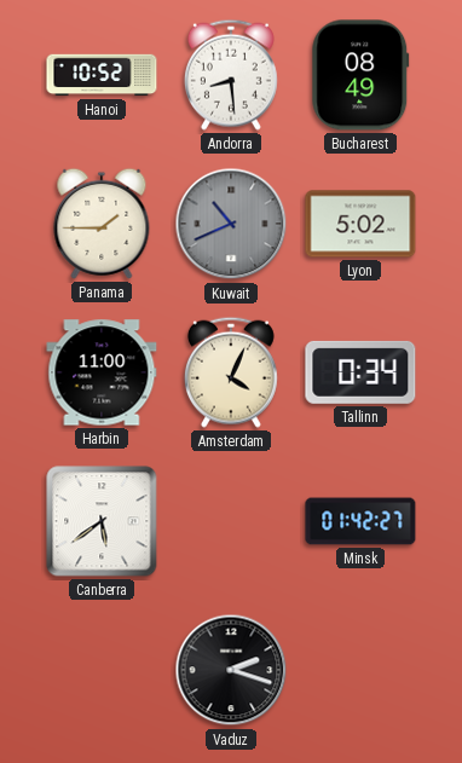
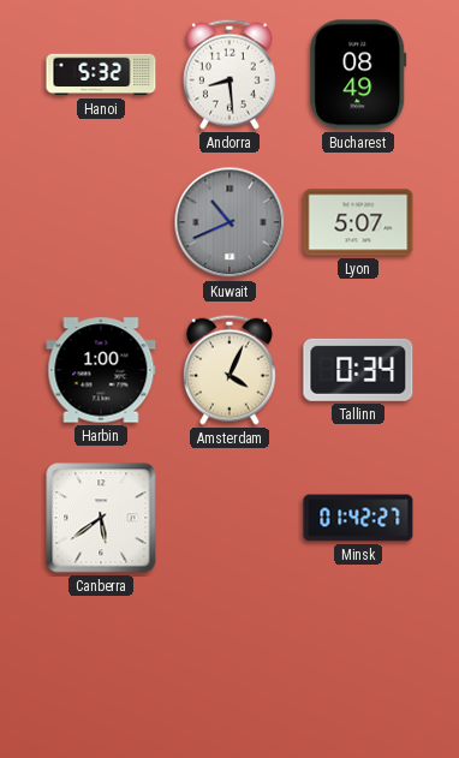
Hanoi: 10:52 -> 5:32 (101, 74)
Panama: 1:45 -> none (102, 224)
Lyon: 5:02 -> 5:07 (358, 222)
Harbin: 11:00 -> 1:00 (101, 370)
Vaduz: 2:18 -> none (231, 670)
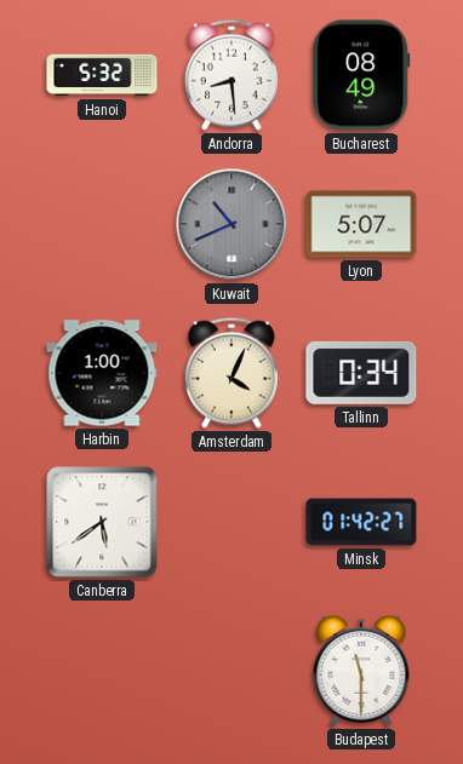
Budapest: none -> 11:30 (361, 671)
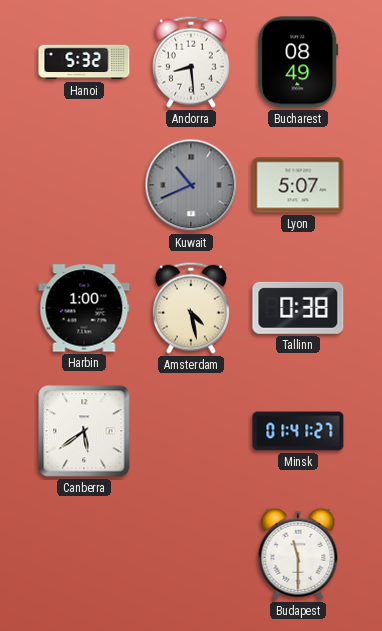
Amsterdam: 4:04 -> 4:28 (191, 308)
Tallinn: 0:34 -> 0:38 (298, 308)
Minsk: 01:42 -> 01:41 (298, 431)
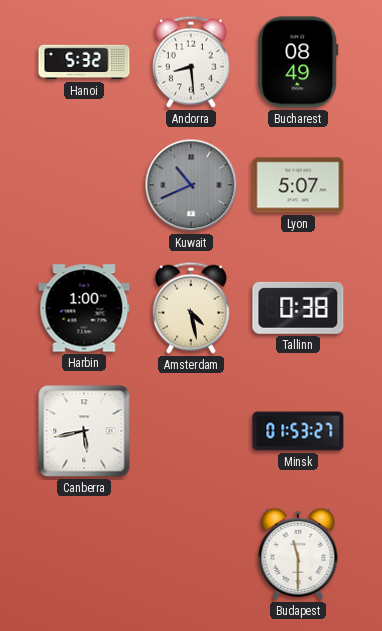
Canberra: 5:39 -> 5:43 (84, 431)
Minsk: 01:41 -> 01:53 (298, 431)
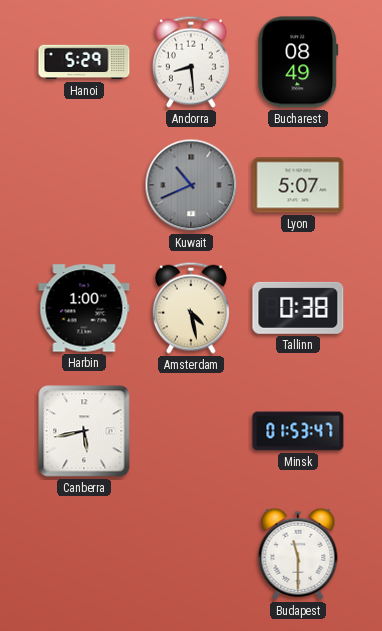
Hanoi: 5:32 -> 5:29 (84, 62)
Minsk: 01:53:27 -> 01:53:47 (298, 431)
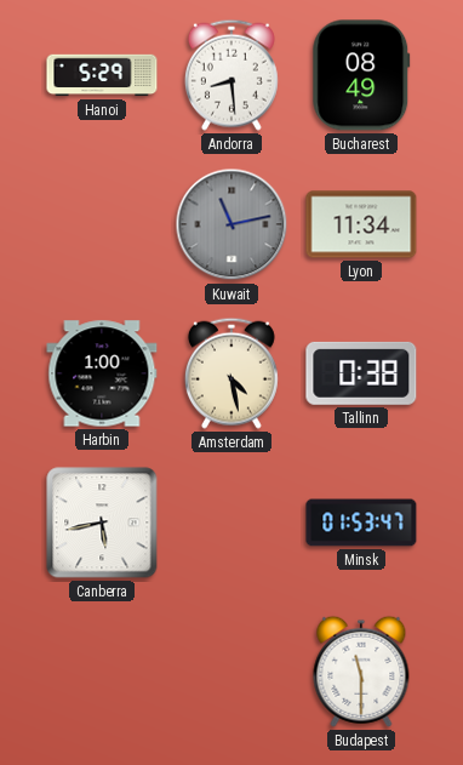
Kuwait: 10:41 -> 11:13 (232, 224)
Lyon: 5:07 -> 11:34 (361, 224)
